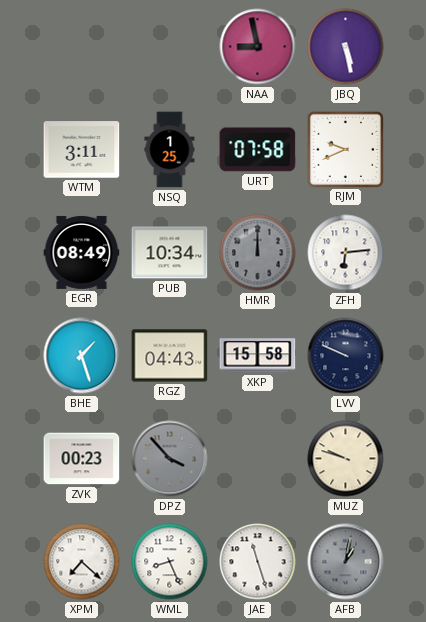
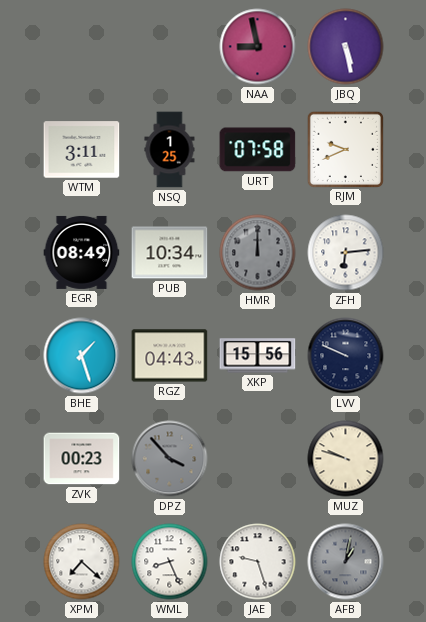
XKP: 15:58 -> 15:56 (258, 356)
JAE: 11:27 -> 9:27 (258, 562)
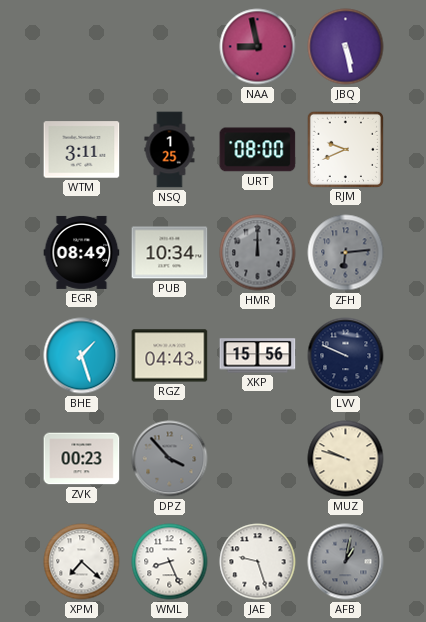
URT: 07:58 -> 08:00 (258, 150)
ZFH dial: white -> grey (346, 253)
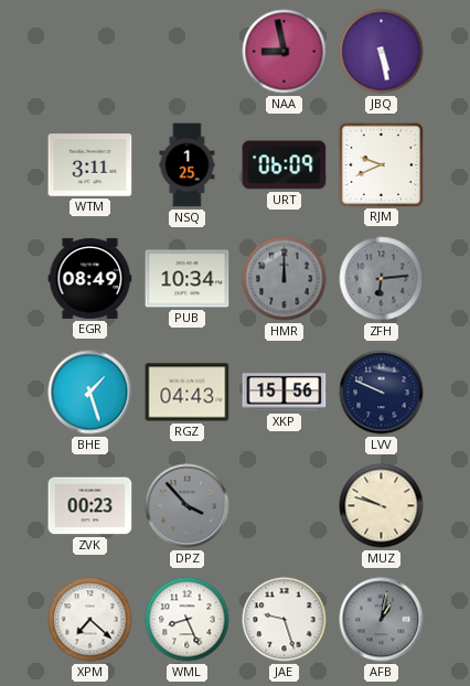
URT: 08:00 -> 06:09 (285, 165)
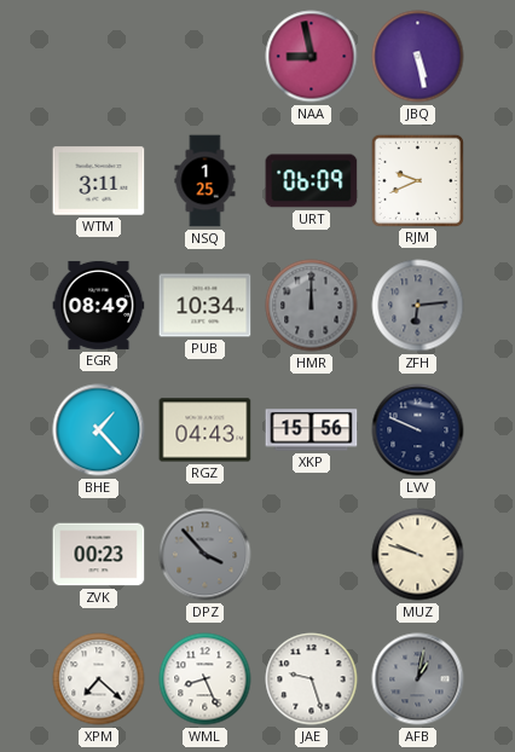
BHE: 1:27 -> 1:23 (99, 430)
